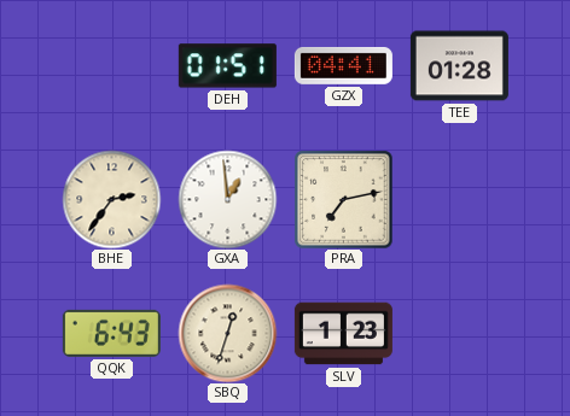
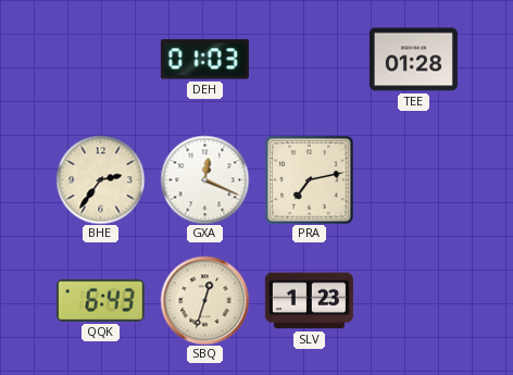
DEH: 01:51 -> 01:03 (204, 60)
GZX: 04:41 -> none (343, 65)
GXA: 12:59 -> 12:19 (204, 179)
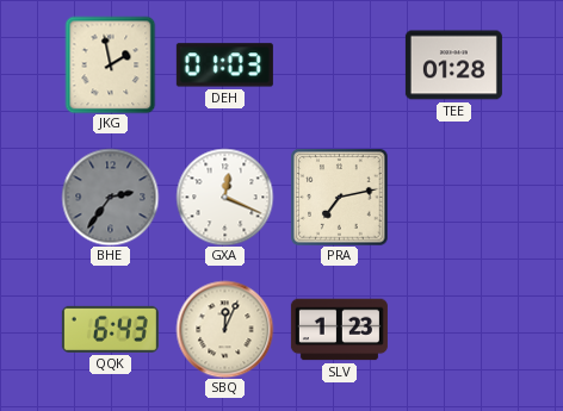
JKG: none -> 1:58 (111, 64)
BHE dial: cream -> grey (110, 197)
SBQ: 12:33 -> 12:04 (224, 329)
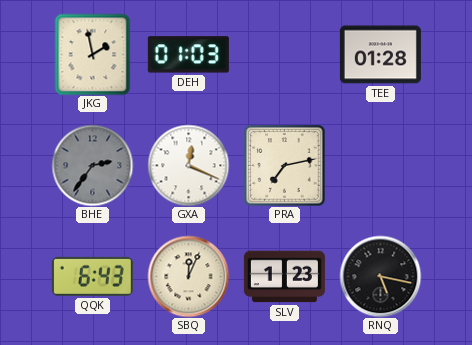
RNQ: none -> 5:17 (380, 276)
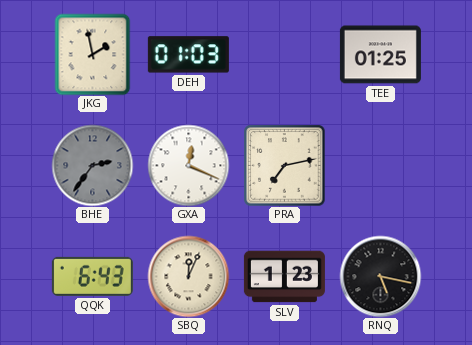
TEE: 01:28 -> 01:25 (380, 55)
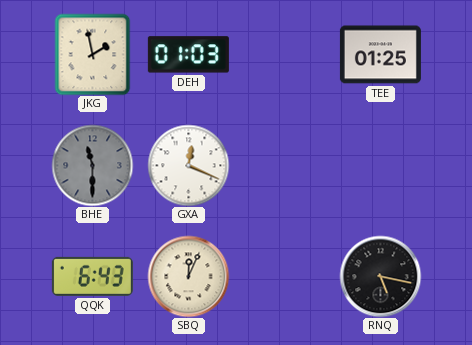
BHE: 2:36 -> 11:30 (92, 165)
PRA: 7:13 -> none (284, 165)
SLV: 1:23 -> none (284, 277)
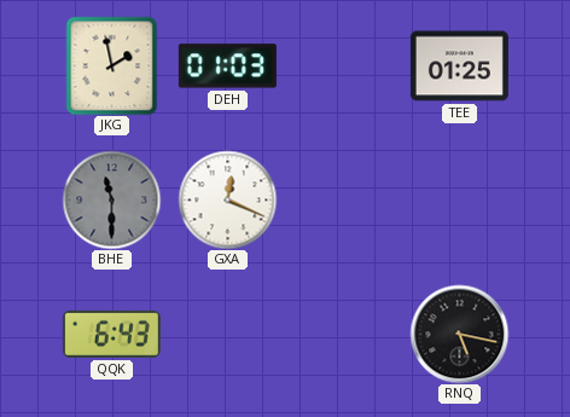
SBQ: 12:04 -> none (188, 276)
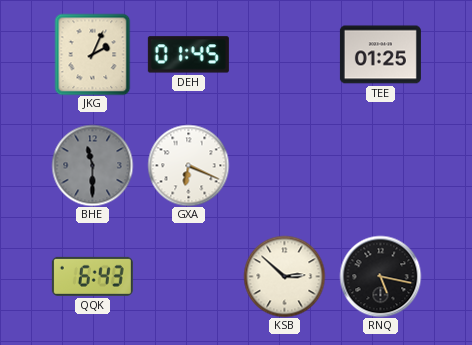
JKG: 1:58 -> 2:04 (93, 54)
DEH: 01:03 -> 01:45 (188, 55)
GXA: 12:19 -> 6:19 (188, 165)
KSB: none -> 2:52 (284, 276)
